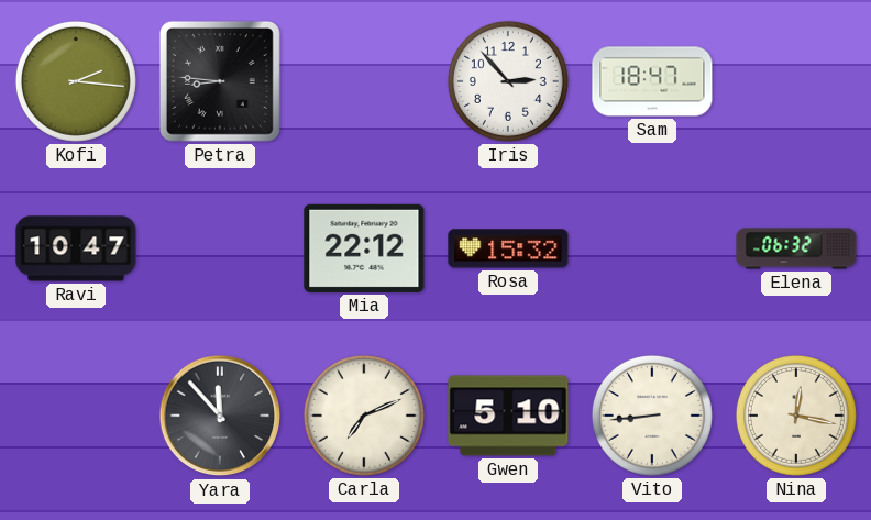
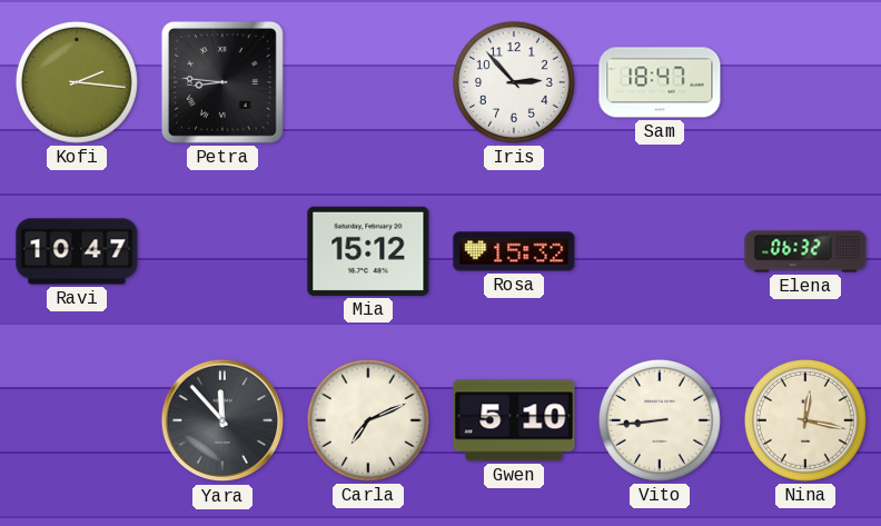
Mia: 22:12 -> 15:12 (368, 251)
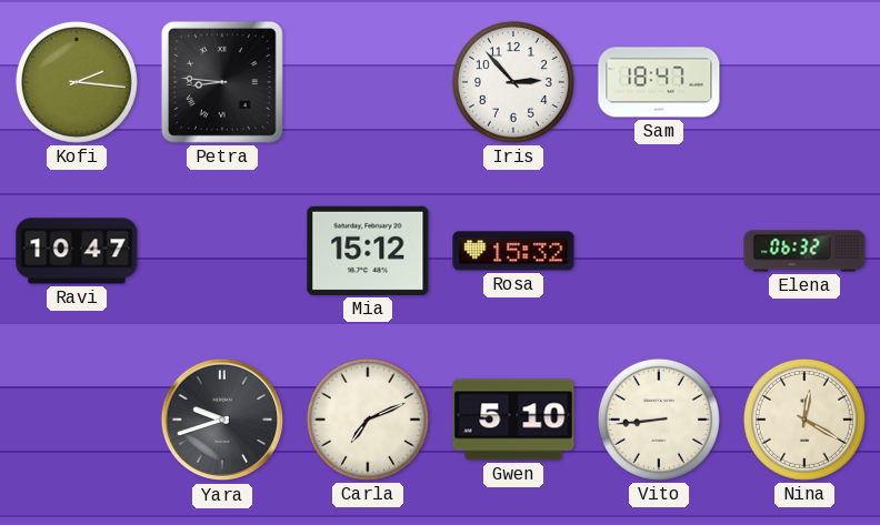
Yara: 11:53 -> 9:42 (222, 420)
Nina: 12:17 -> 12:20 (804, 420)
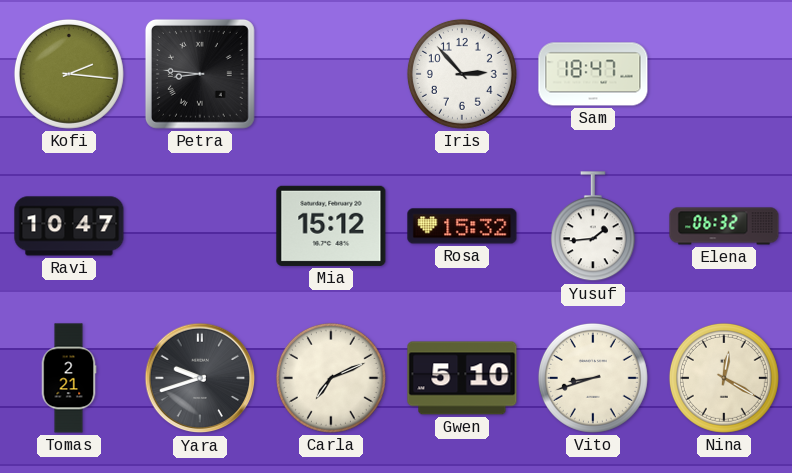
Yusuf: none -> 1:44 (593, 227)
Tomas: none -> 2:21 (69, 378)
Vito: 8:44 -> 8:42 (593, 378)
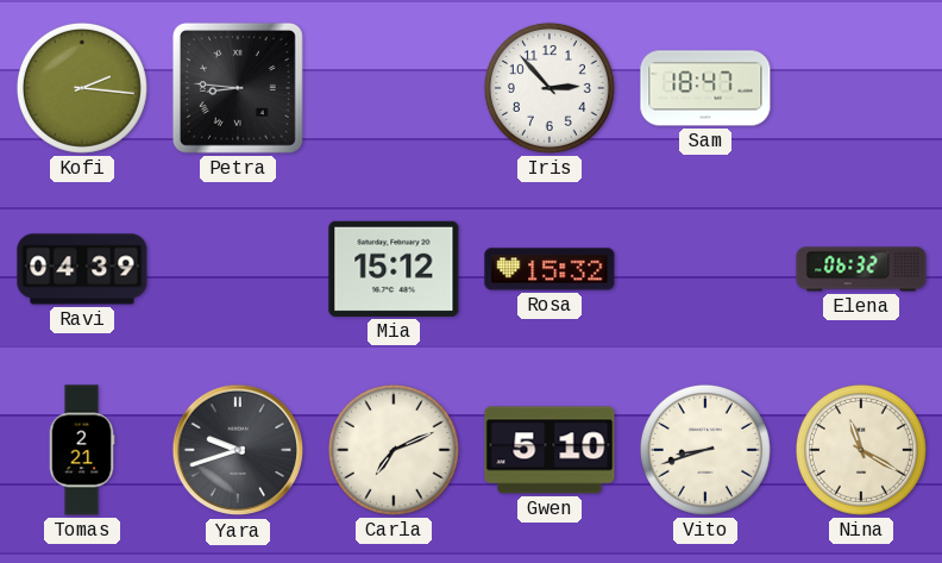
Ravi: 10:47 -> 04:39 (82, 269)
Yusuf: 1:44 -> none (593, 227)
Nina: 12:20 -> 11:20 (861, 450)
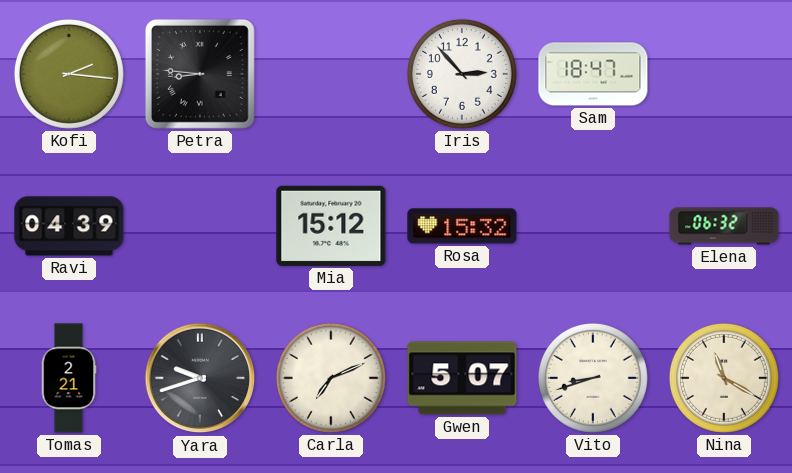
Gwen: 5:10 -> 5:07 (462, 378)
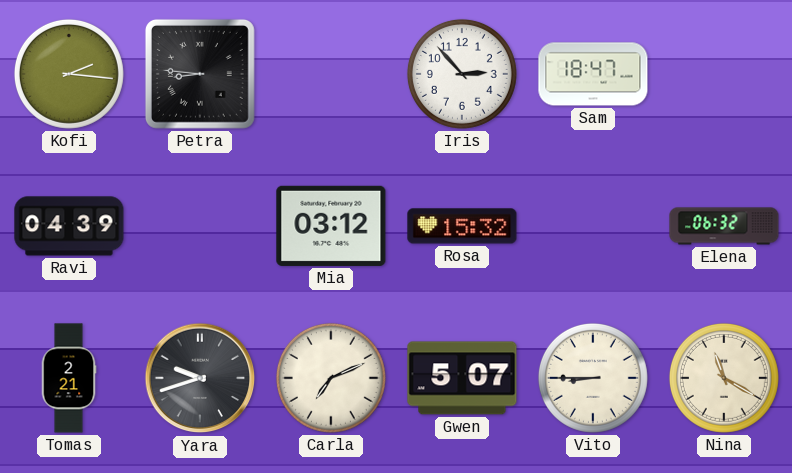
Mia: 15:12 -> 03:12 (331, 226)
Vito: 8:42 -> 8:45 (593, 378)
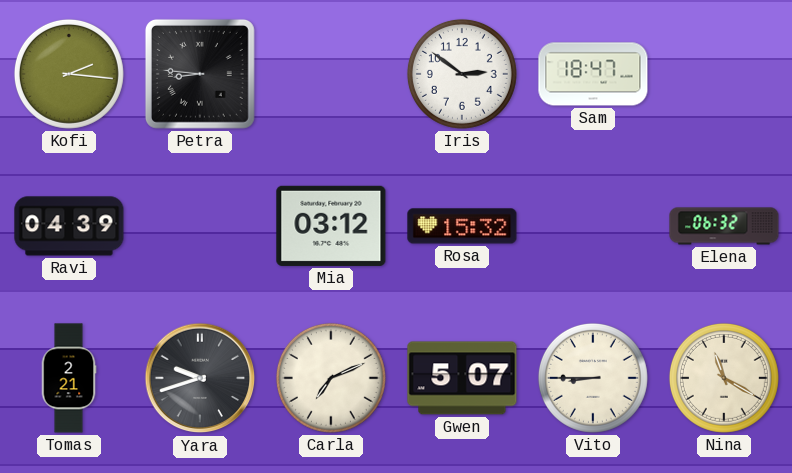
Iris: 2:53 -> 2:51 (462, 74)
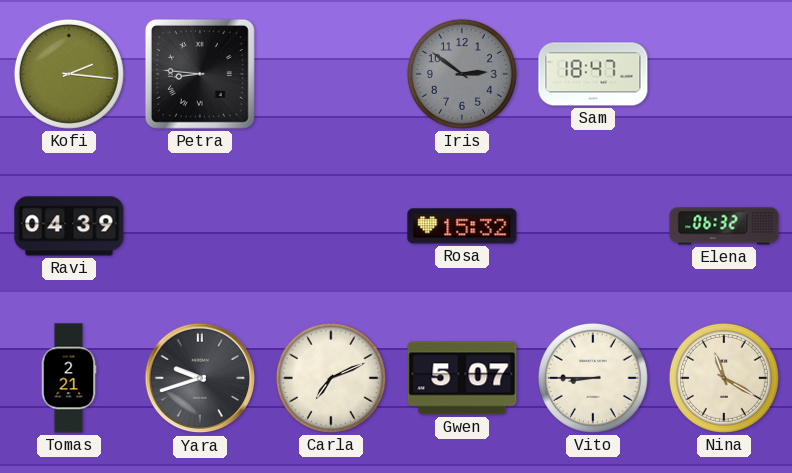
Iris dial: white -> grey (462, 74)
Mia: 03:12 -> none (331, 226)
